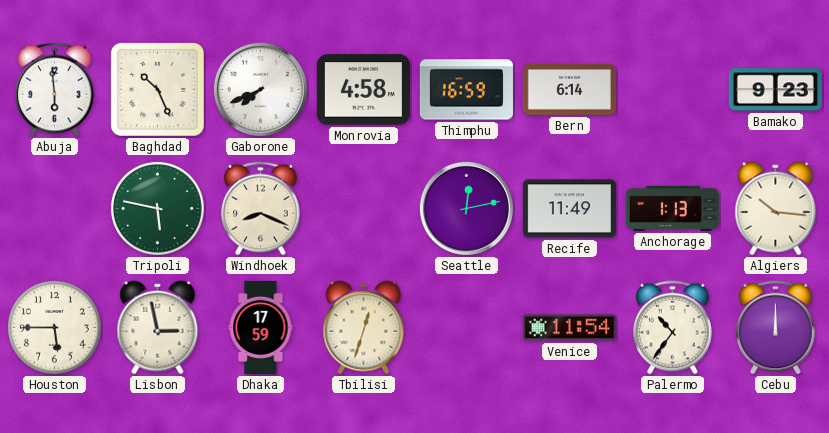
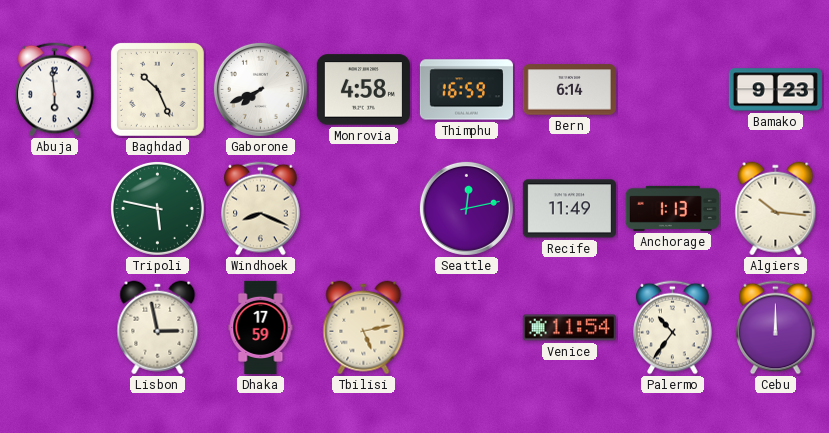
Houston: 5:45 -> none (54, 327)
Tbilisi: 12:33 -> 5:13 (364, 328)
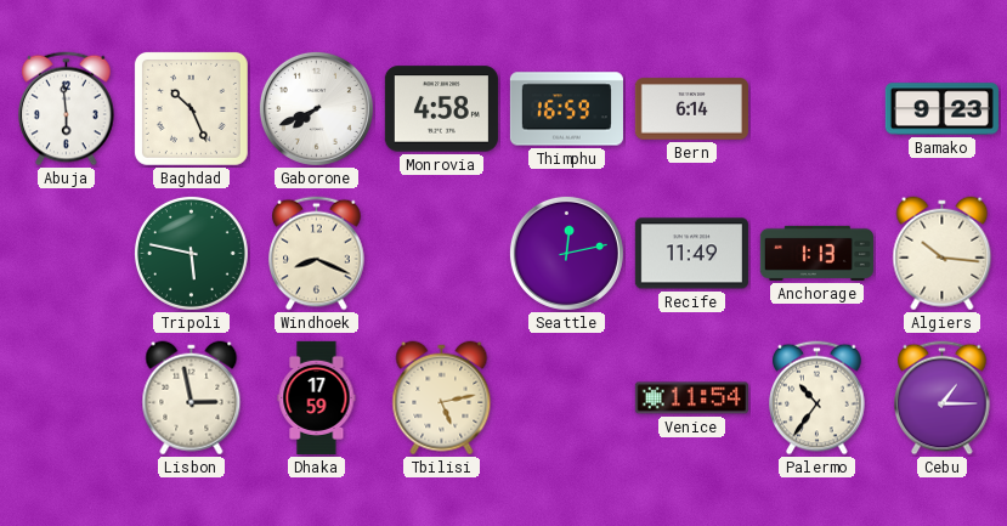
Cebu: 12:00 -> 1:15 (943, 398)
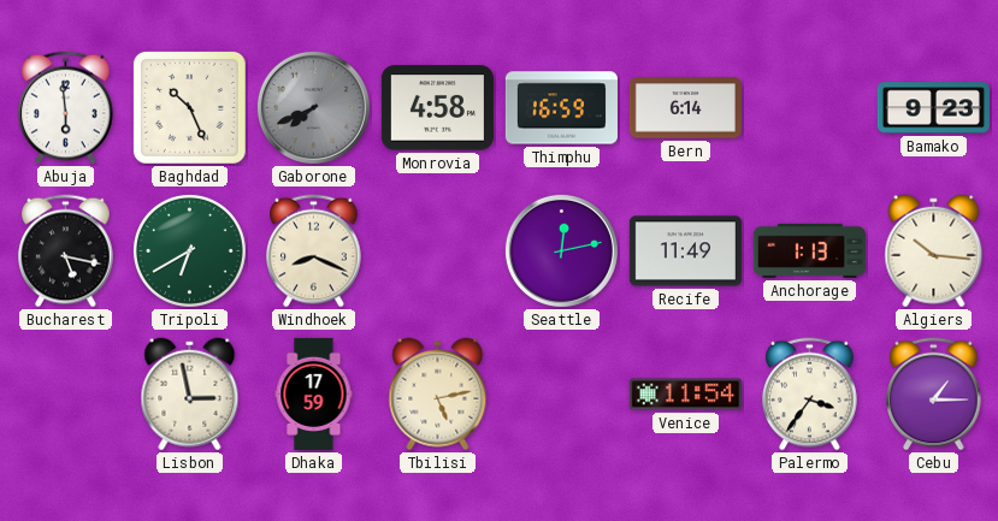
Gaborone dial: white -> grey (313, 107)
Bucharest: none -> 5:17 (66, 251)
Tripoli: 5:47 -> 6:40 (189, 250)
Palermo: 10:36 -> 3:36 (810, 395)
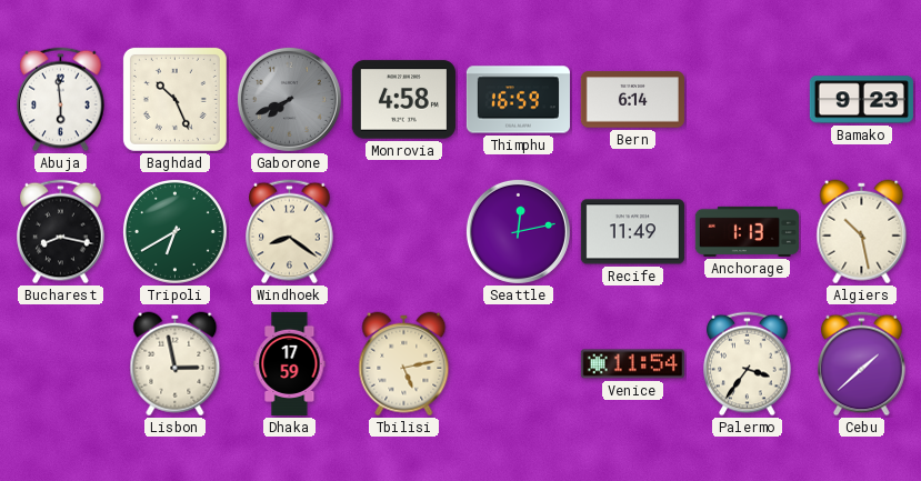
Bucharest: 5:17 -> 8:17 (61, 232)
Windhoek: 8:19 -> 8:21 (290, 232)
Algiers: 10:16 -> 10:28 (862, 232)
Cebu: 1:15 -> 1:38 (862, 364)
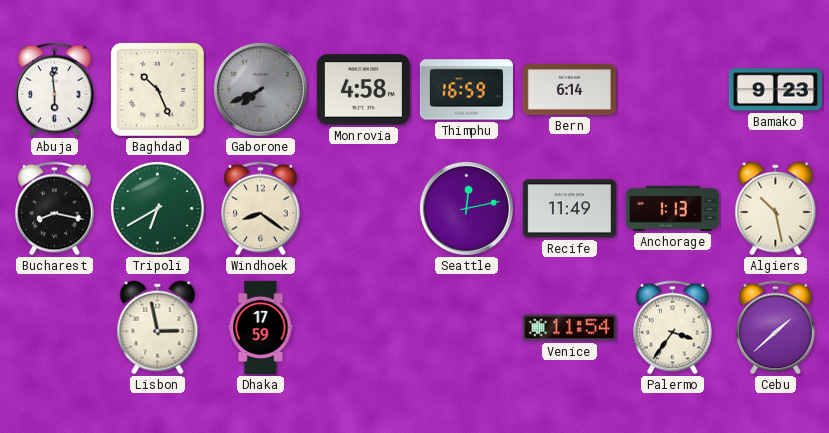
Tbilisi: 5:13 -> none (404, 364)
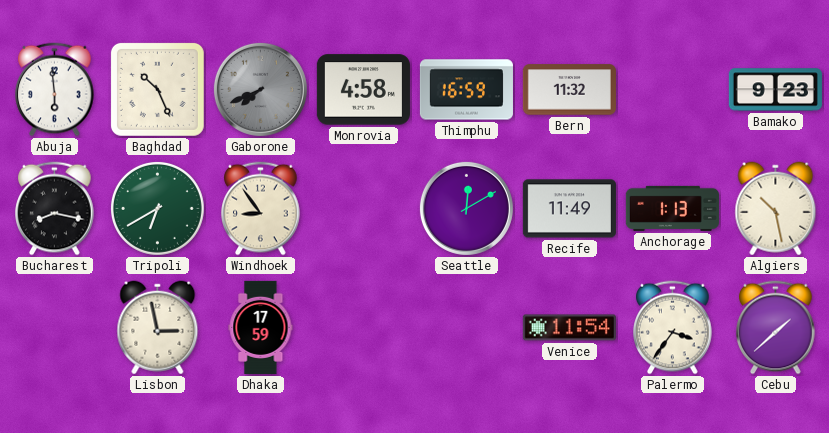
Bern: 6:14 -> 11:32 (569, 90)
Windhoek: 8:21 -> 8:54 (261, 209)
Seattle: 12:13 -> 12:10 (466, 208)
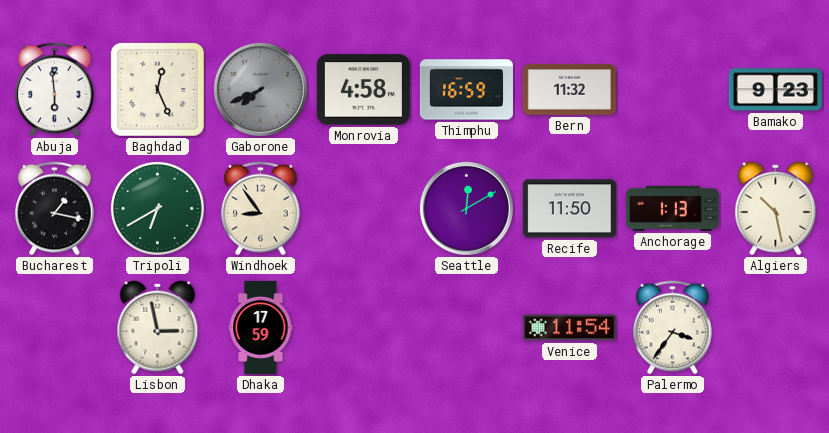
Baghdad: 10:26 -> 12:26 (157, 89)
Bucharest: 8:17 -> 1:17 (55, 209)
Recife: 11:49 -> 11:50 (569, 209)
Cebu: 1:38 -> none (776, 328)
